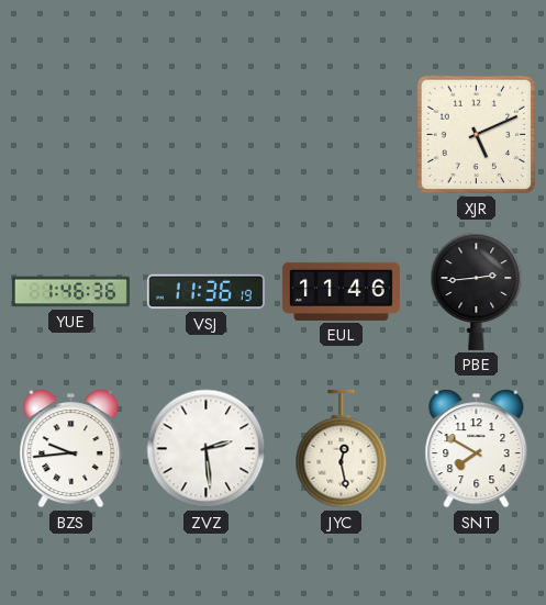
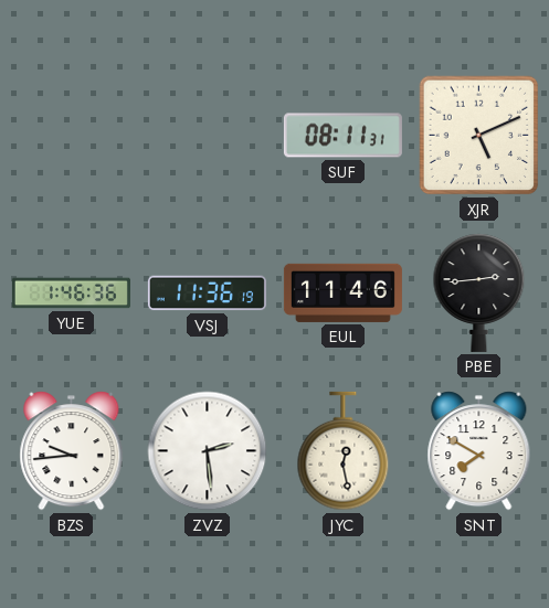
SUF: none -> 08:11 (342, 136)
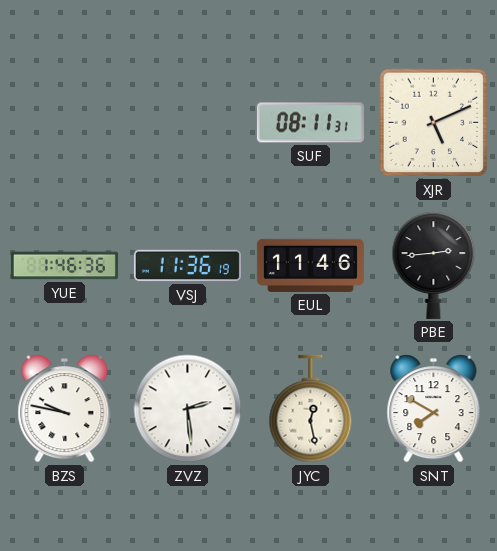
BZS: 9:44 -> 9:47 (65, 409)
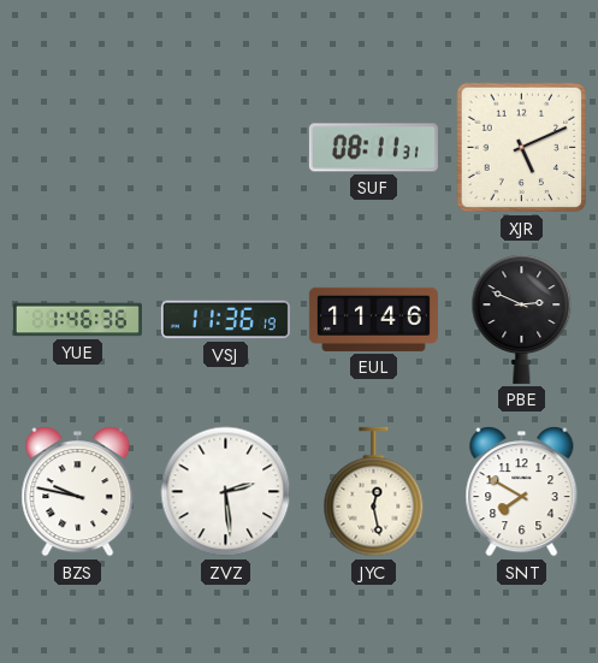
PBE: 2:44 -> 2:49 (522, 319)
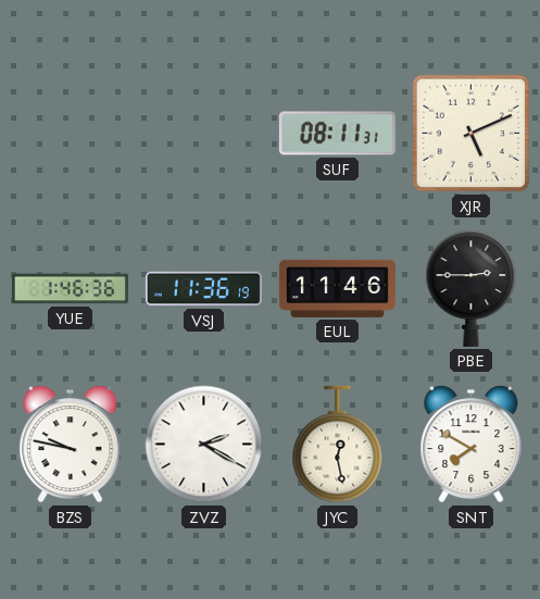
PBE: 2:49 -> 2:45 (472, 288)
ZVZ: 2:29 -> 2:20 (204, 445)
